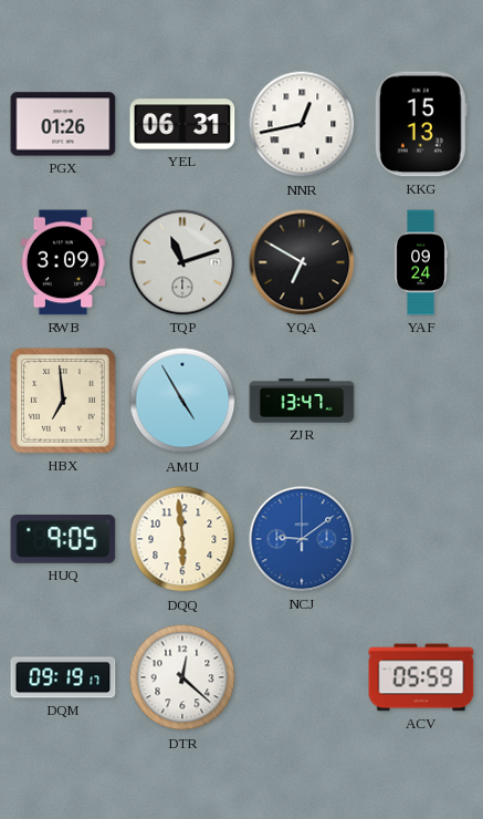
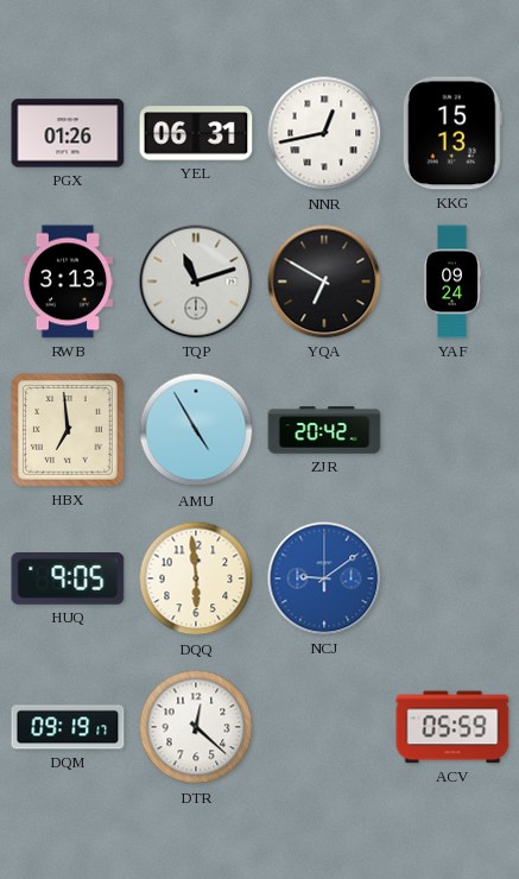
RWB: 3:09 -> 3:13 (68, 282)
ZJR: 13:47 -> 20:42 (324, 430)
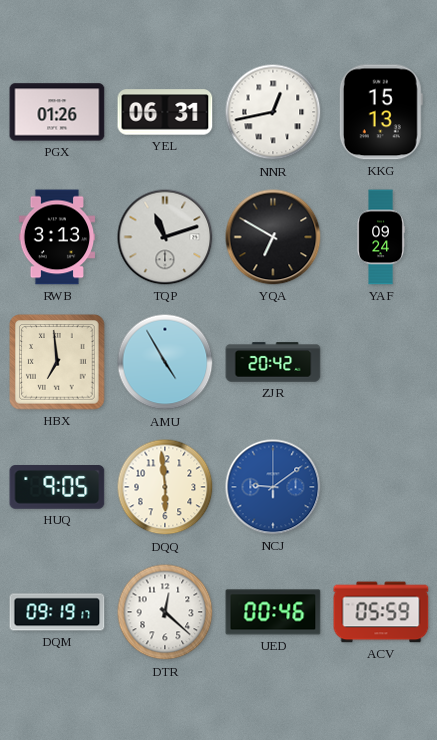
UED: none -> 00:46 (273, 612)
